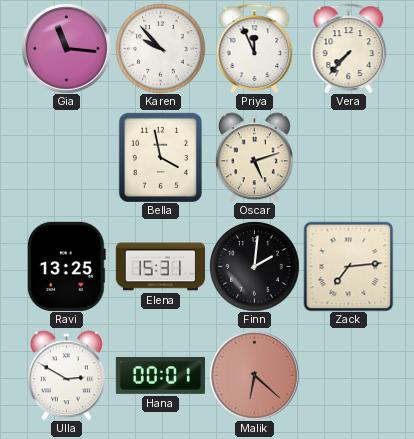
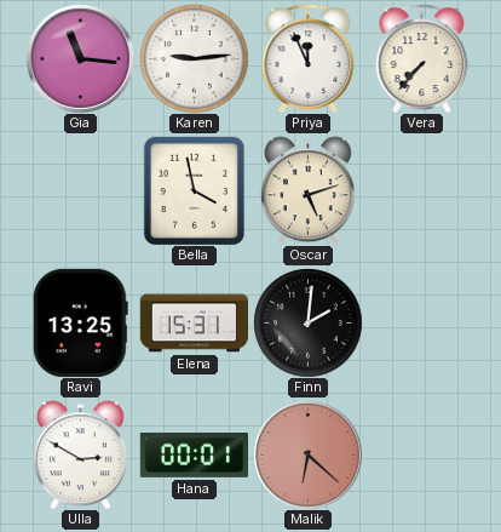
Karen: 9:53 -> 9:14 (194, 58)
Zack: 7:14 -> none (348, 266)
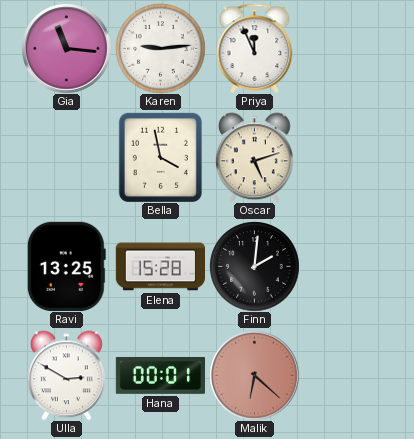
Vera: 7:37 -> none (422, 58)
Elena: 15:31 -> 15:28 (160, 267)
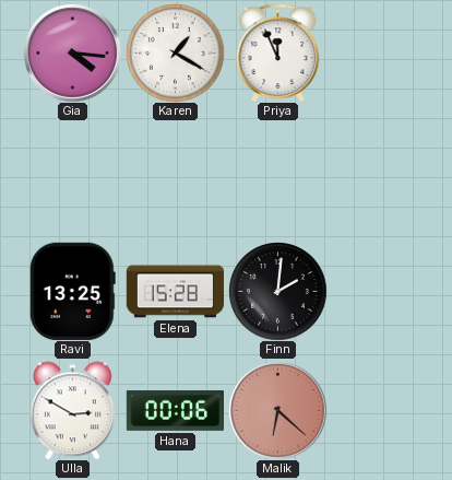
Gia: 11:16 -> 4:16 (72, 52)
Karen: 9:14 -> 1:20 (175, 52)
Bella: 3:58 -> none (160, 157)
Oscar: 5:12 -> none (254, 157)
Hana: 00:01 -> 00:06 (175, 410)
